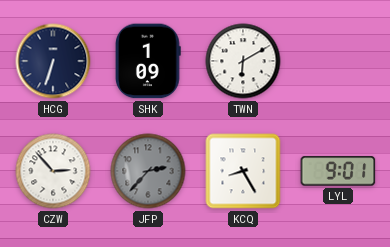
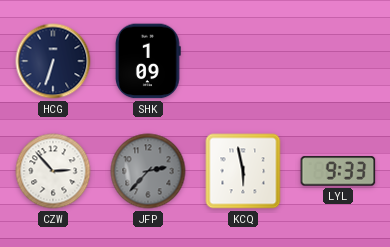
TWN: 6:10 -> none (243, 61)
KCQ: 8:25 -> 5:58 (243, 171)
LYL: 9:01 -> 9:33 (338, 171)
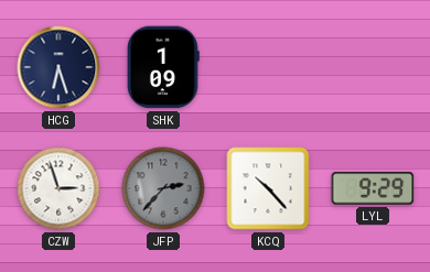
HCG: 6:33 -> 6:27 (58, 67)
CZW: 2:53 -> 2:57 (58, 188)
KCQ: 5:58 -> 10:23 (268, 188)
LYL: 9:33 -> 9:29 (373, 188)
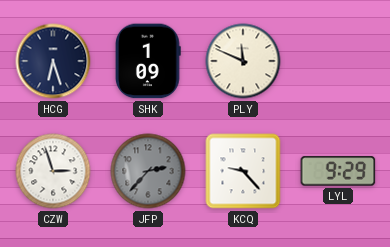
PLY: none -> 11:49 (243, 61)
KCQ: 10:23 -> 9:23 (243, 171)
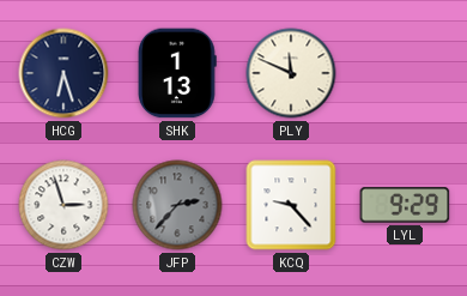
SHK: 1:09 -> 1:13 (178, 73)
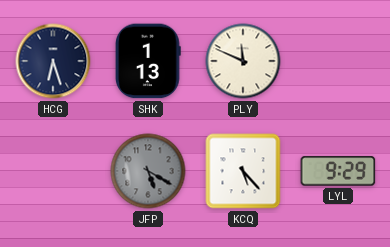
CZW: 2:57 -> none (63, 205)
JFP: 2:37 -> 5:20 (148, 171)
KCQ: 9:23 -> 5:23 (243, 171)
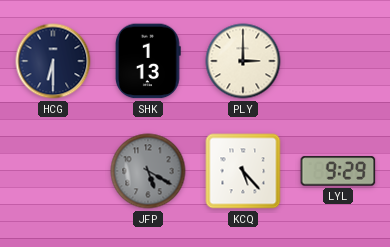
HCG: 6:27 -> 6:30 (53, 61)
PLY: 11:49 -> 3:00 (243, 61)
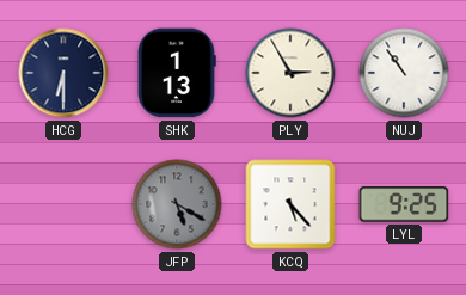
PLY: 3:00 -> 2:55 (290, 73)
NUJ: none -> 10:54 (404, 73)
LYL: 9:29 -> 9:25 (404, 204)
